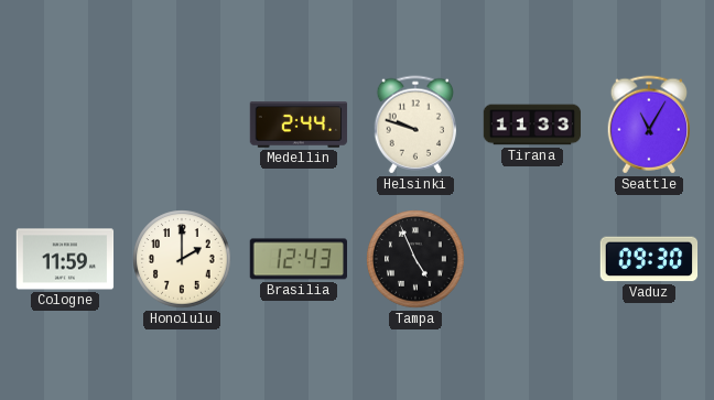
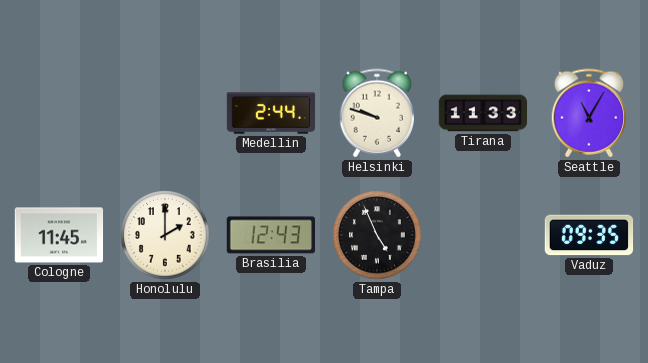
Cologne: 11:59 -> 11:45 (59, 235)
Vaduz: 09:30 -> 09:35 (589, 235)
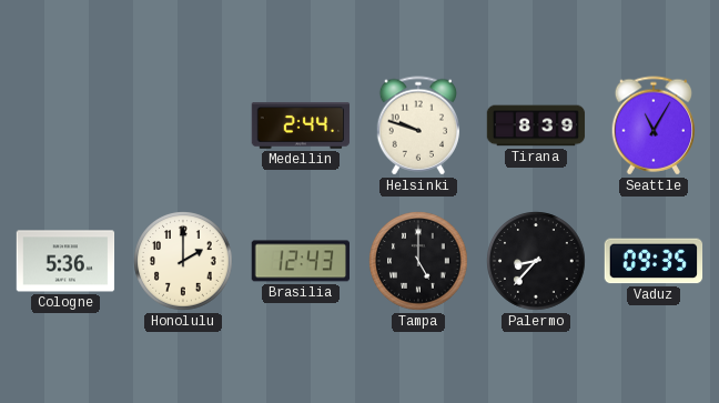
Tirana: 11:33 -> 8:39 (536, 125)
Cologne: 11:45 -> 5:36 (65, 261)
Tampa: 4:56 -> 5:00 (418, 261)
Palermo: none -> 8:37 (536, 261)
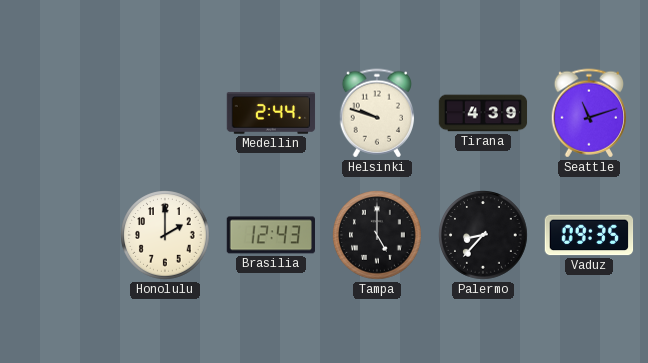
Tirana: 8:39 -> 4:39 (483, 113)
Seattle: 11:05 -> 11:12 (589, 113)
Cologne: 5:36 -> none (65, 261)
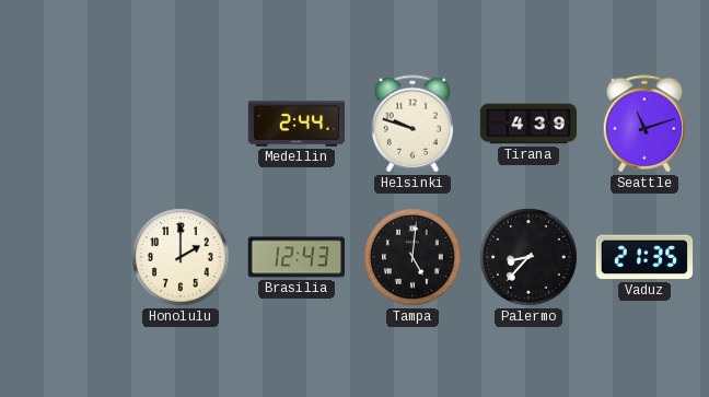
Tampa: 5:00 -> 5:01 (412, 257)
Vaduz: 09:35 -> 21:35 (644, 257)
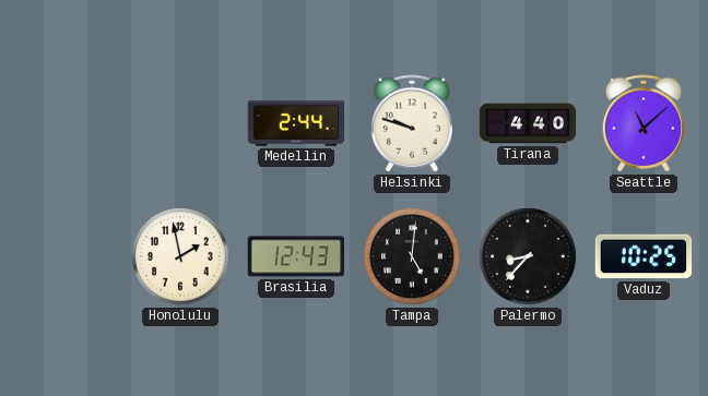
Tirana: 4:39 -> 4:40 (528, 123)
Seattle: 11:12 -> 11:08 (644, 123)
Honolulu: 2:00 -> 1:58 (180, 256)
Vaduz: 21:35 -> 10:25 (644, 256)
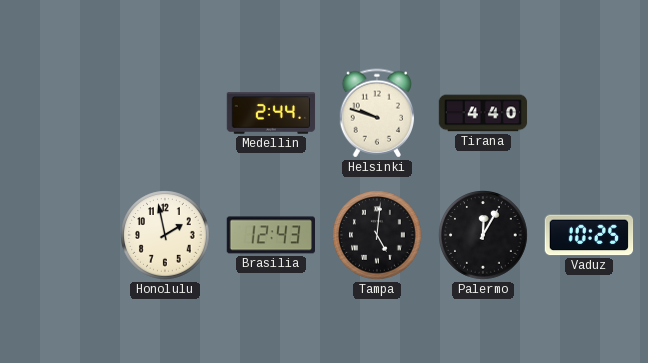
Seattle: 11:08 -> none (644, 123)
Palermo: 8:37 -> 12:05 (483, 235)
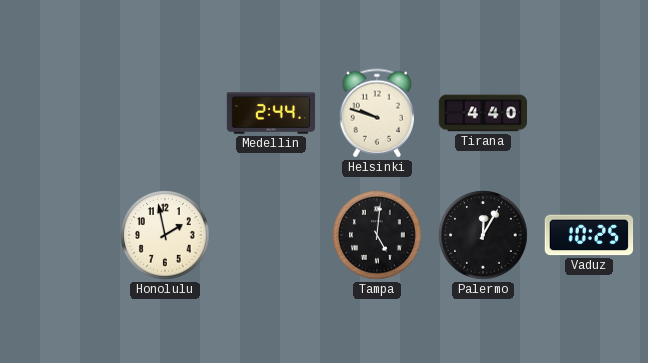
Brasilia: 12:43 -> none (270, 235)
